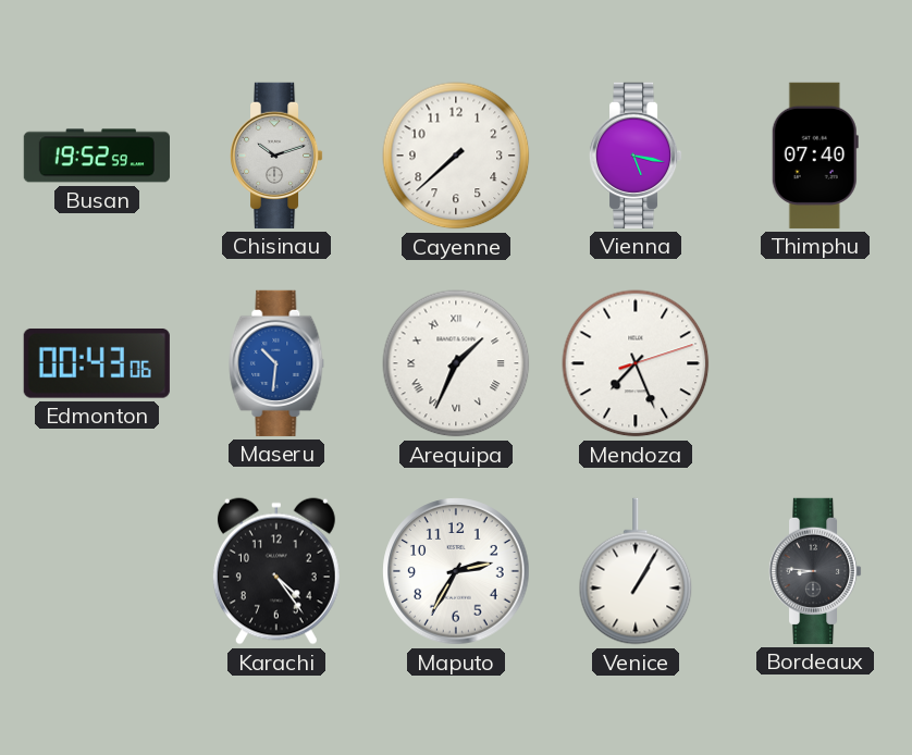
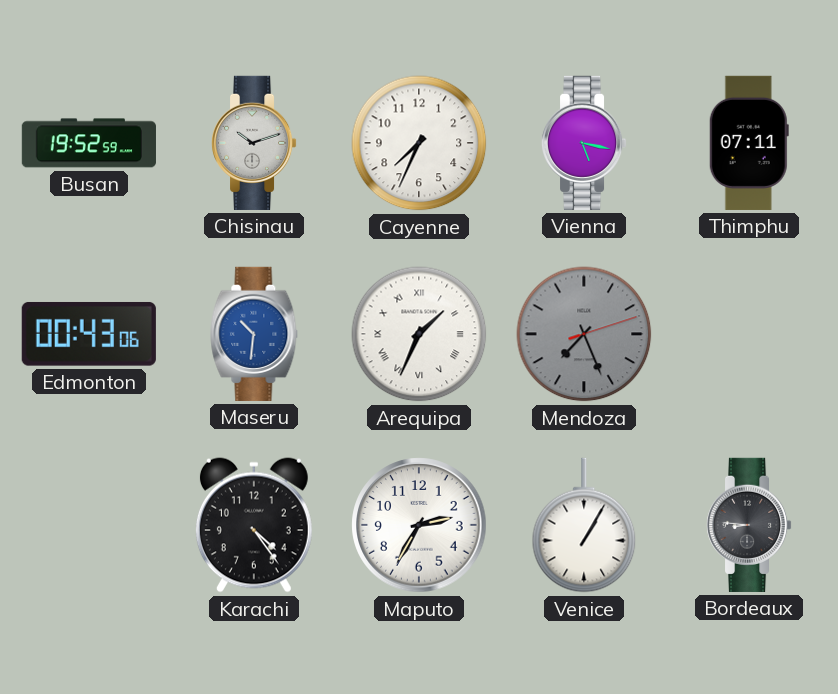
Cayenne: 7:38 -> 7:34 (419, 143)
Thimphu: 07:40 -> 07:11 (749, 143)
Mendoza dial: white -> grey (584, 334)
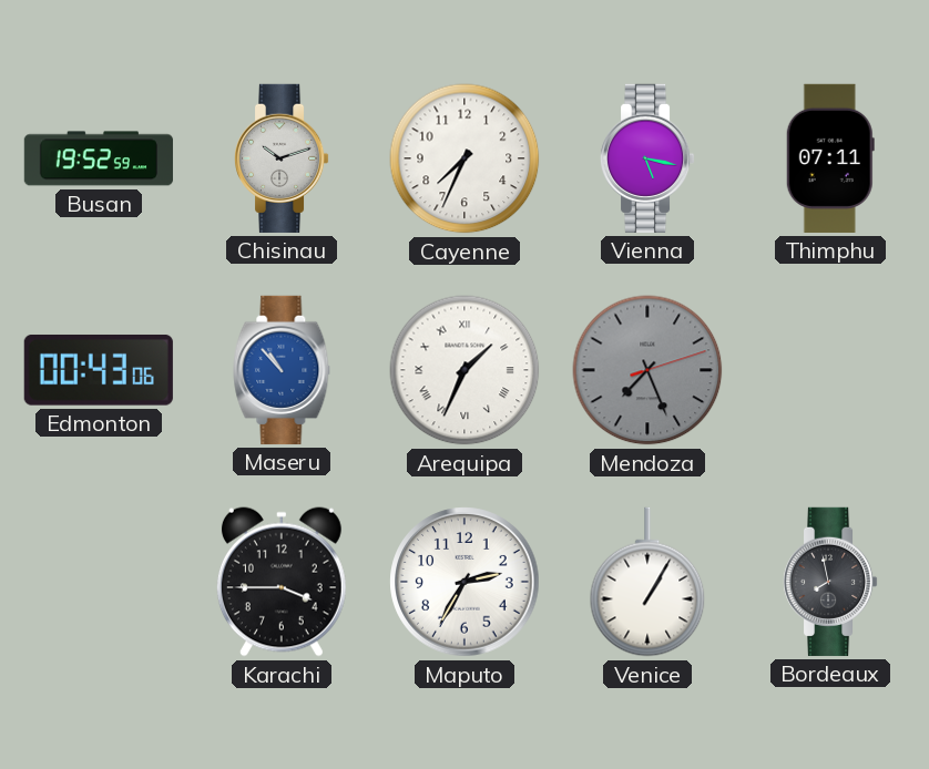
Maseru: 10:31 -> 10:53 (282, 370)
Karachi: 4:24 -> 3:45 (282, 582)
Bordeaux: 8:46 -> 7:58 (830, 582)
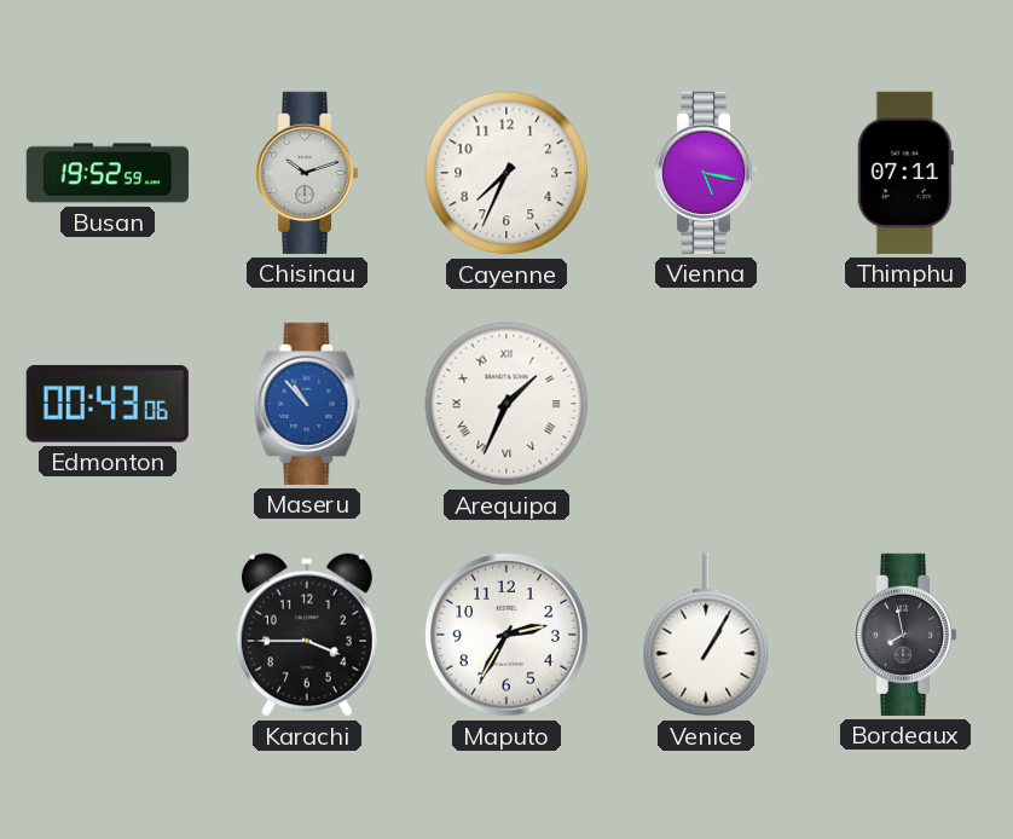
Mendoza: 7:26 -> none (647, 370)
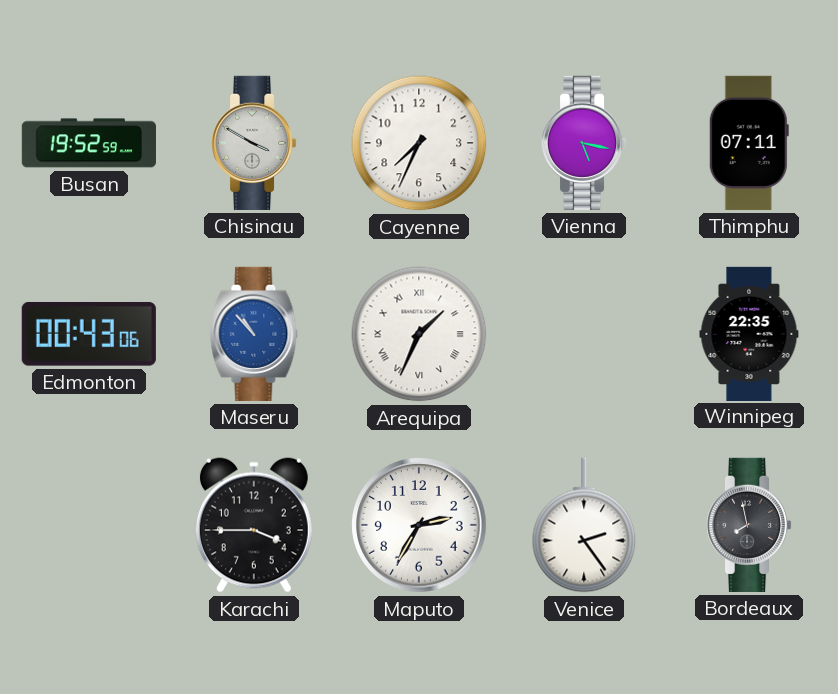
Chisinau: 10:12 -> 3:50 (254, 143)
Winnipeg: none -> 22:35 (749, 333)
Venice: 1:05 -> 2:24 (584, 525)
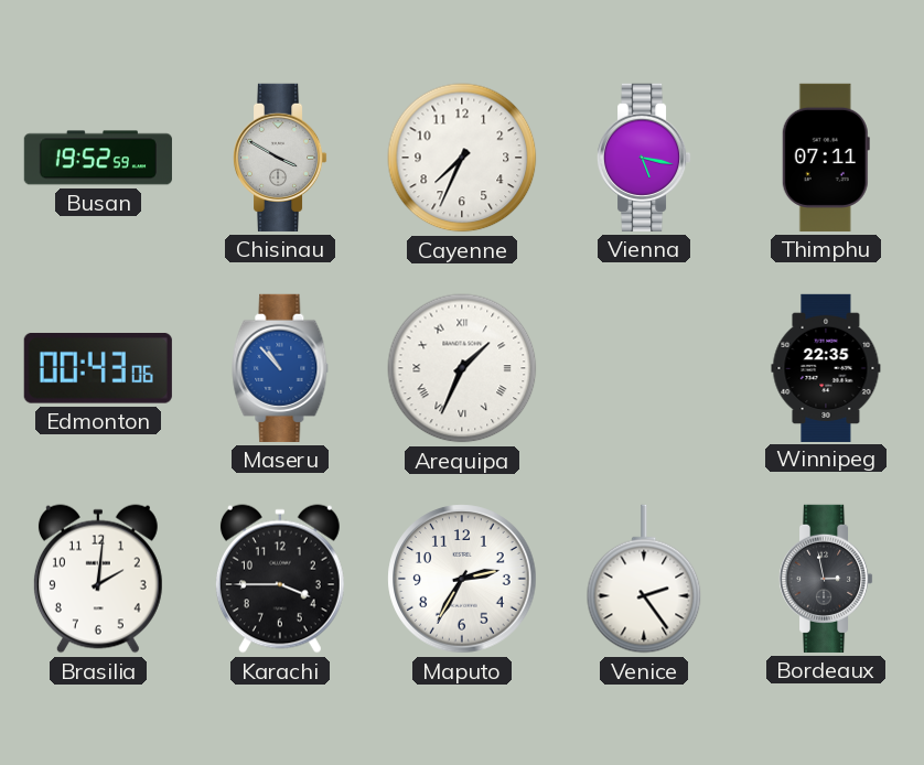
Brasilia: none -> 2:01 (98, 579)
Bordeaux: 7:58 -> 2:58 (826, 579)
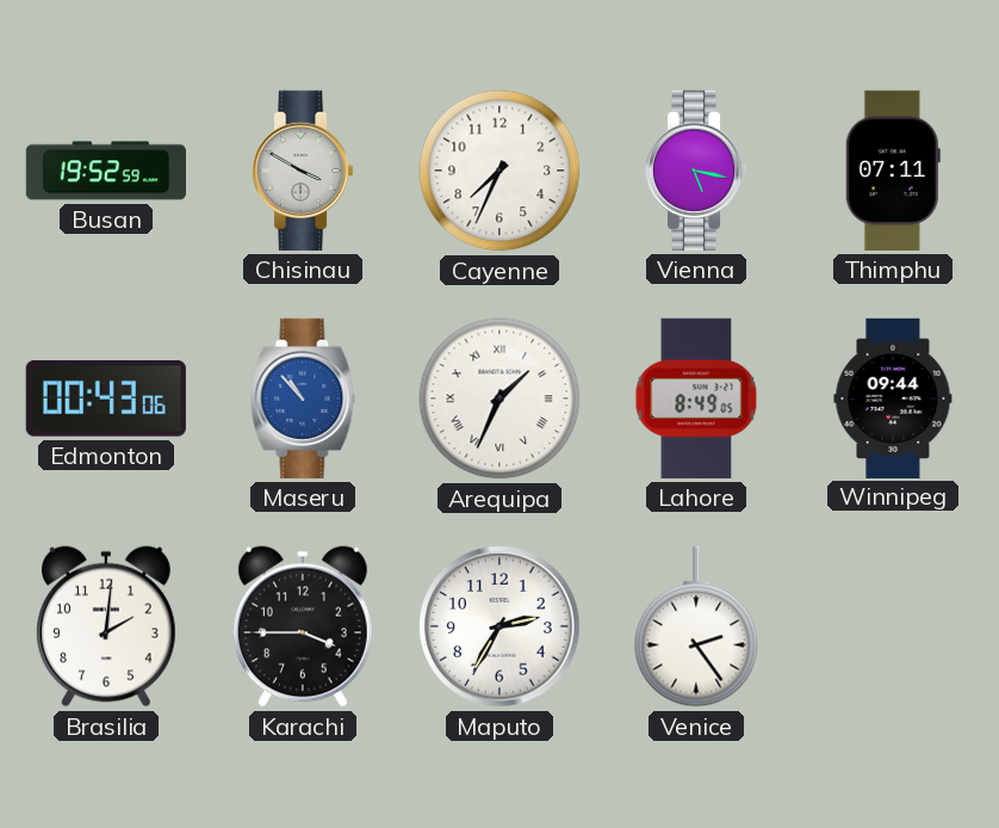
Lahore: none -> 8:49 (696, 398)
Winnipeg: 22:35 -> 09:44 (893, 397)
Bordeaux: 2:58 -> none (826, 579)
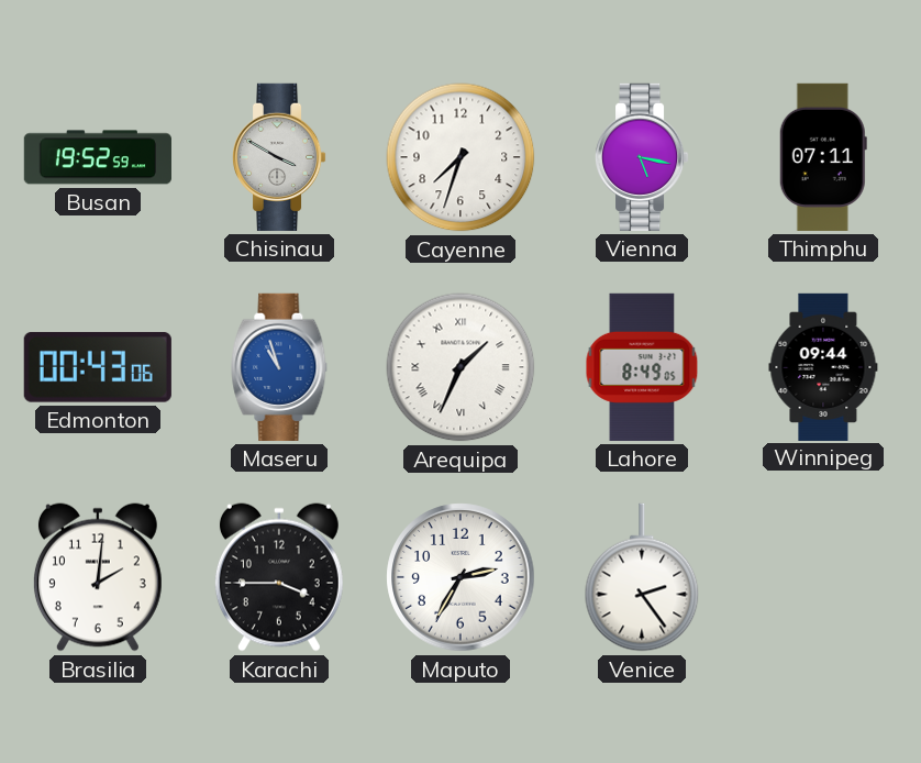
Cayenne: 7:34 -> 7:33 (460, 157)
Maseru: 10:53 -> 10:57 (279, 367)
